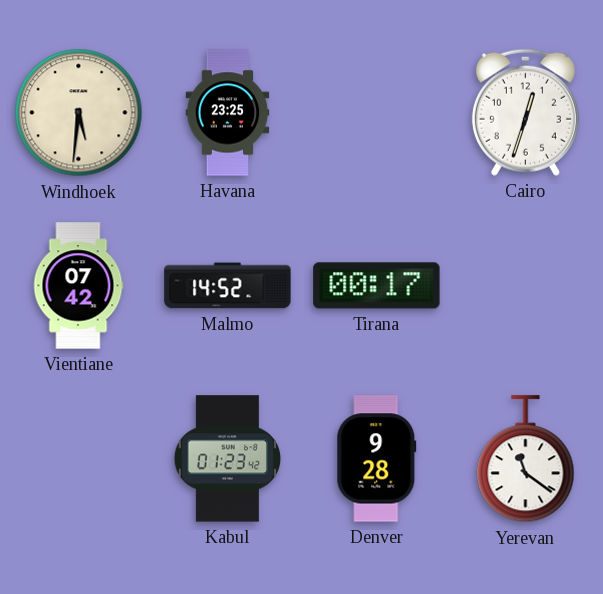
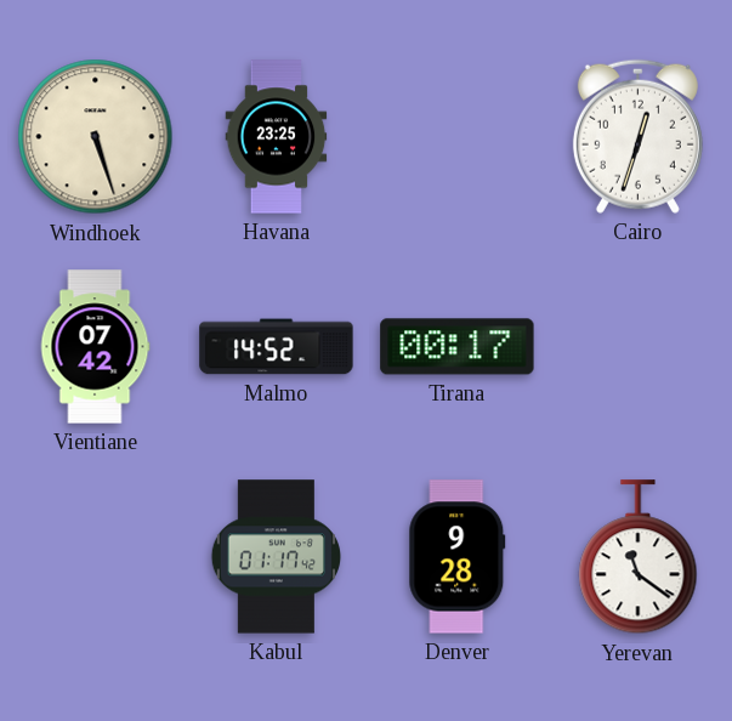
Windhoek: 5:31 -> 5:27 (96, 137)
Kabul: 01:23 -> 01:17 (276, 557)
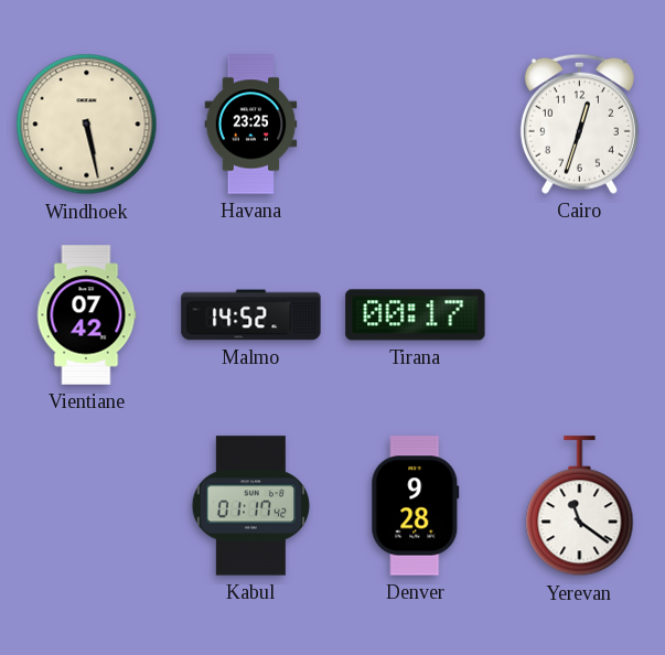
Windhoek: 5:27 -> 5:28 (87, 125)
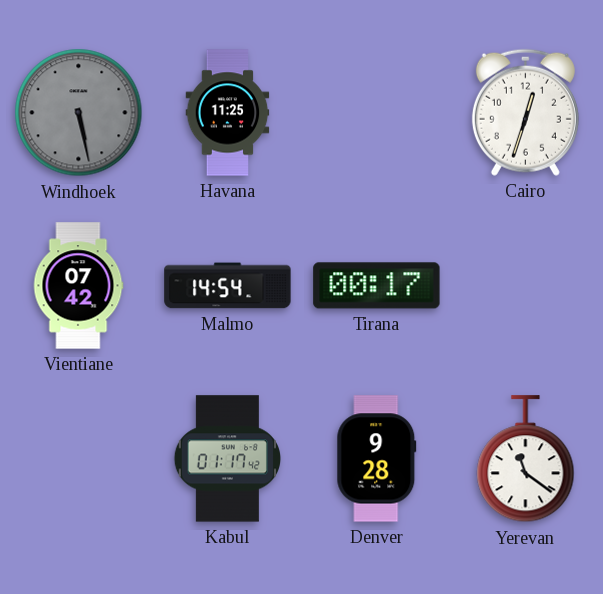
Windhoek dial: cream -> grey (79, 113)
Havana: 23:25 -> 11:25 (228, 113)
Malmo: 14:52 -> 14:54 (228, 286)
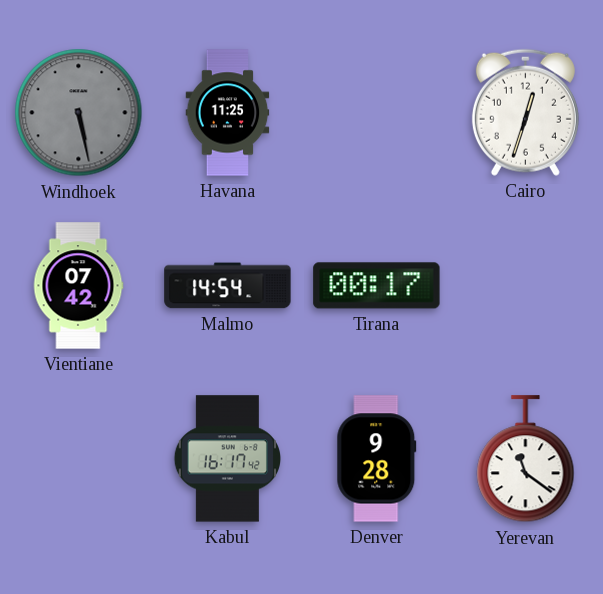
Kabul: 01:17 -> 16:17 (227, 459)
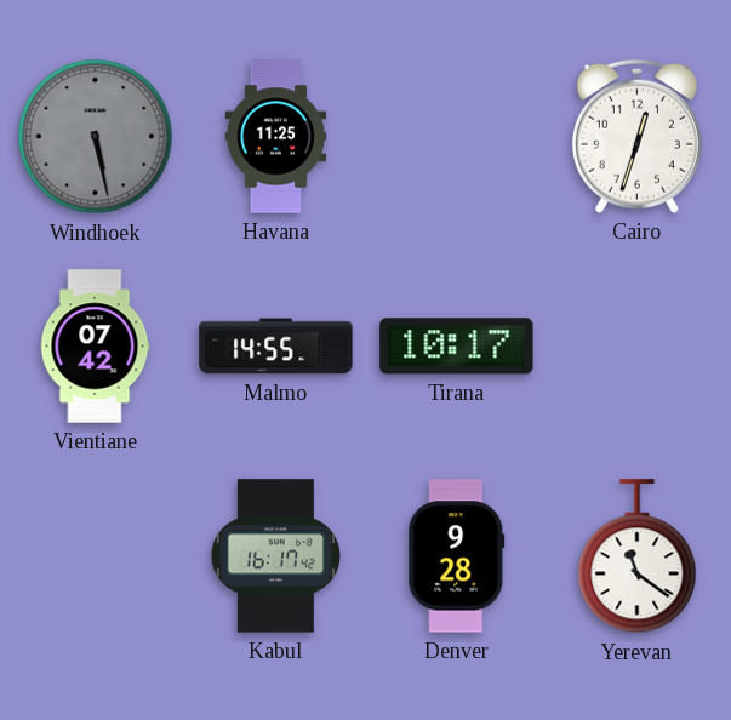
Malmo: 14:54 -> 14:55 (276, 347)
Tirana: 00:17 -> 10:17 (457, 347)
